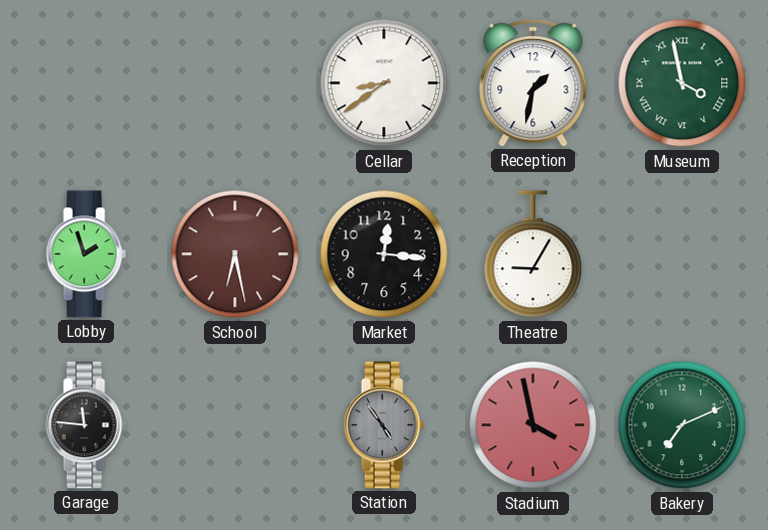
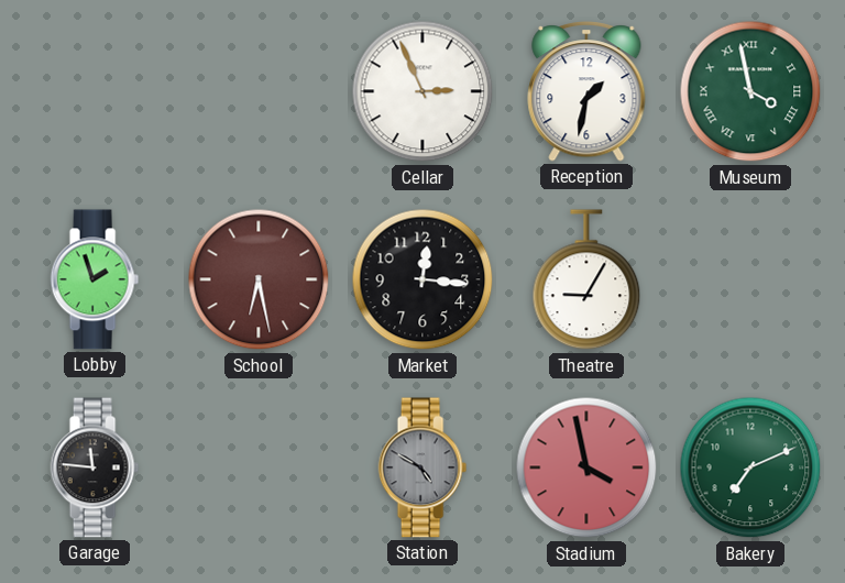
Cellar: 8:39 -> 2:56 (422, 91)
Station: 4:54 -> 4:50 (422, 468)
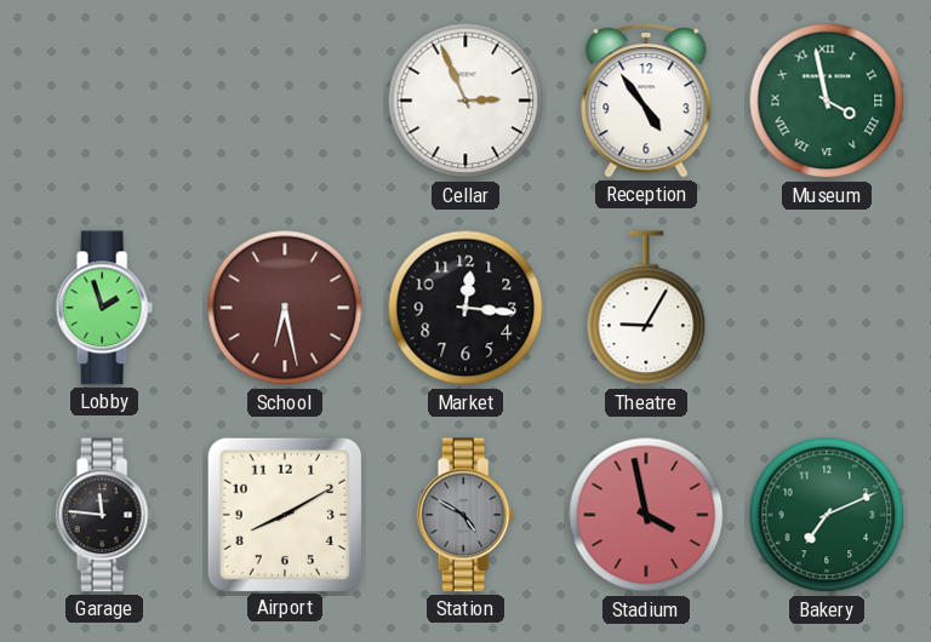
Reception: 1:32 -> 4:54 (646, 101)
Airport: none -> 8:10 (284, 514)
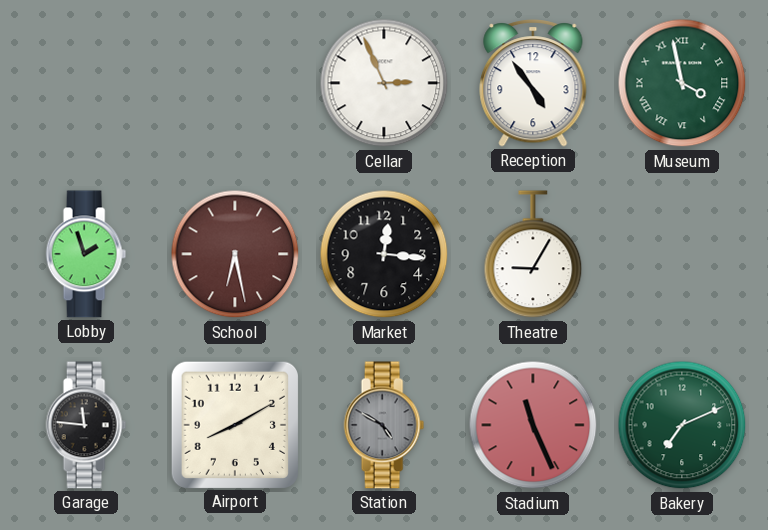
Stadium: 3:58 -> 11:26 (533, 425)
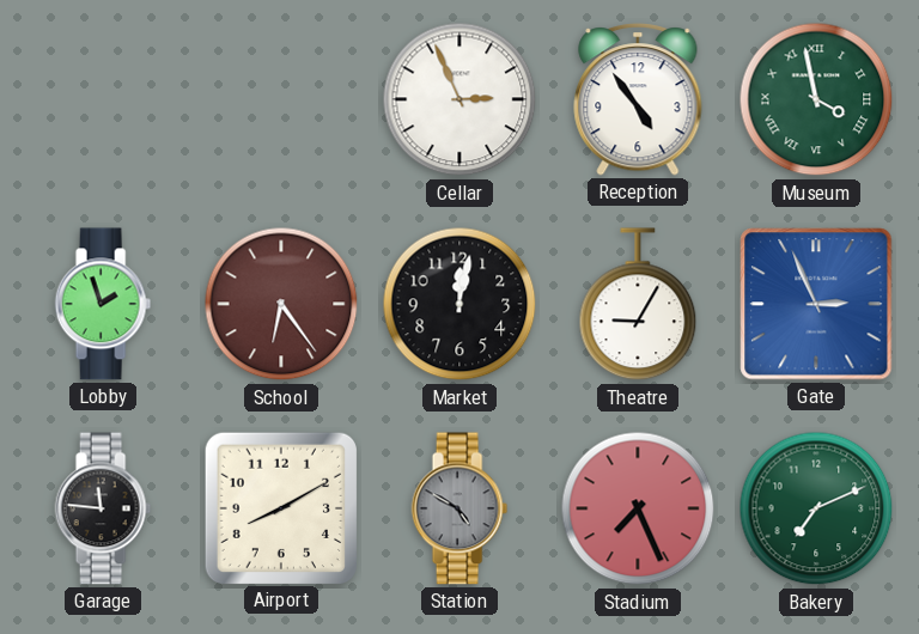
School: 6:28 -> 6:24 (281, 304)
Market: 12:16 -> 12:02 (459, 304)
Gate: none -> 2:56 (816, 304)
Stadium: 11:26 -> 7:26 (638, 508)
